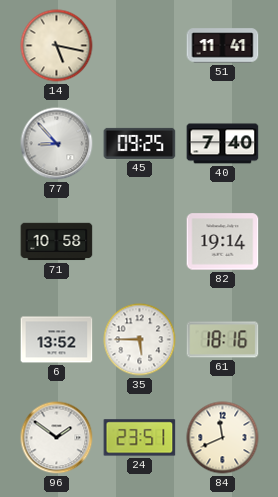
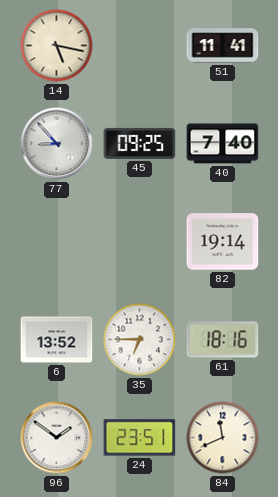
71: 10:58 -> none (57, 242)
35: 5:45 -> 6:45 (140, 340)
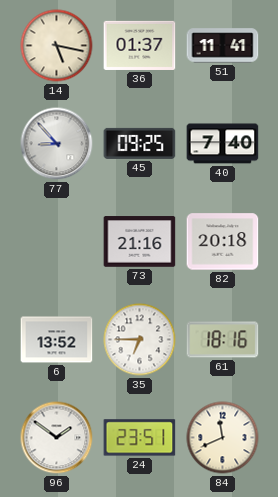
36: none -> 01:37 (140, 45)
73: none -> 21:16 (140, 242)
82: 19:14 -> 20:18 (223, 242)
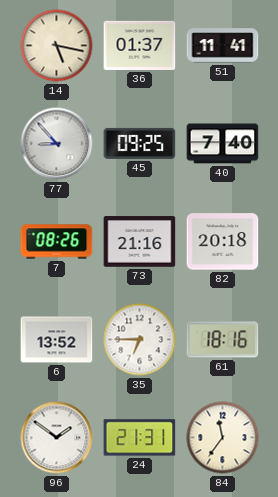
7: none -> 08:26 (57, 242)
24: 23:51 -> 21:31 (140, 438)
84: 11:41 -> 11:36 (223, 438)
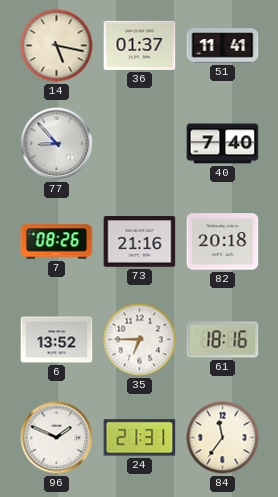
45: 09:25 -> none (140, 143)
96: 1:51 -> 1:49 (57, 438)
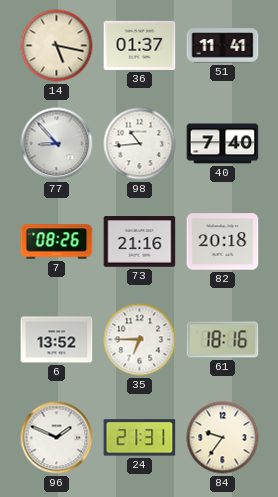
98: none -> 10:44 (140, 144)
84: 11:36 -> 9:36 (223, 438)
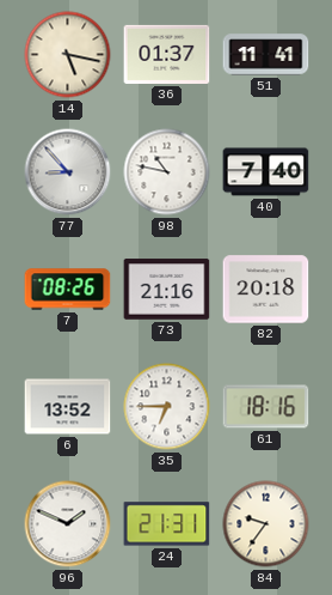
98: 10:44 -> 10:47 (167, 172)
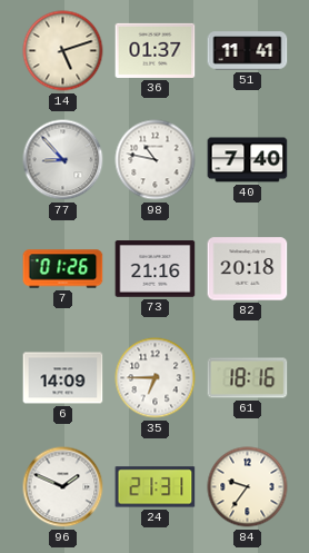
14: 5:17 -> 5:12 (63, 51)
7: 08:26 -> 01:26 (63, 269)
6: 13:52 -> 14:09 (63, 378)
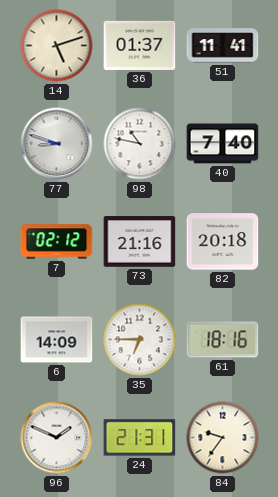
77: 8:53 -> 8:48 (57, 144)
7: 01:26 -> 02:12 (57, 242)
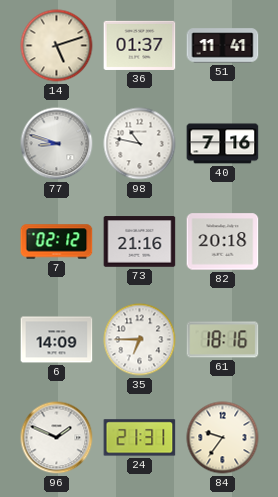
40: 7:40 -> 7:16 (223, 144)
